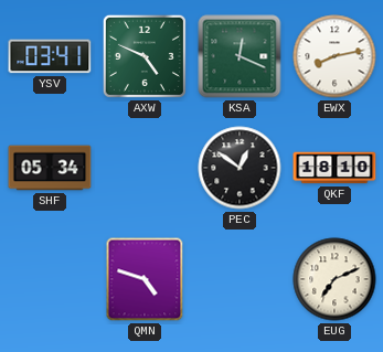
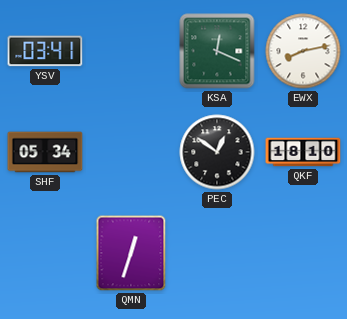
AXW: 4:49 -> none (145, 56)
QMN: 4:48 -> 12:33 (131, 253)
EUG: 7:11 -> none (334, 279)
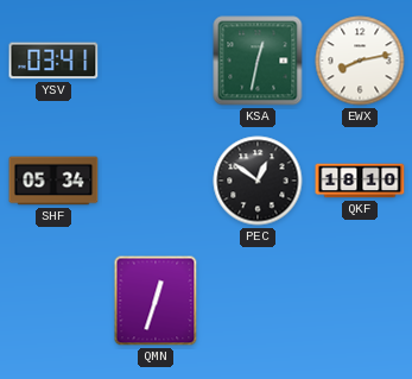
KSA: 12:19 -> 12:32 (258, 61)
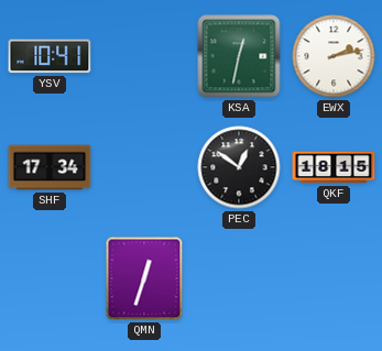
YSV: 03:41 -> 10:41 (50, 56)
EWX: 8:13 -> 2:13 (334, 56)
SHF: 05:34 -> 17:34 (50, 167)
QKF: 18:10 -> 18:15 (334, 167)
